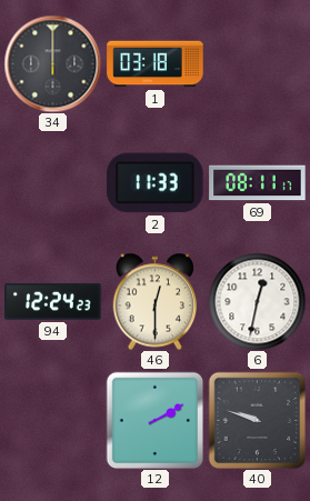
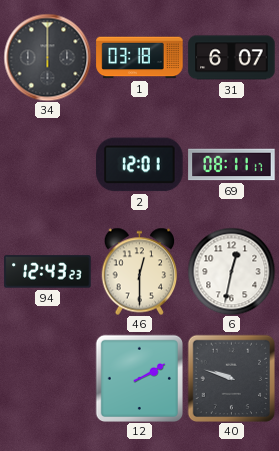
31: none -> 6:07 (232, 58)
2: 11:33 -> 12:01 (140, 165)
94: 12:24 -> 12:43 (48, 272)
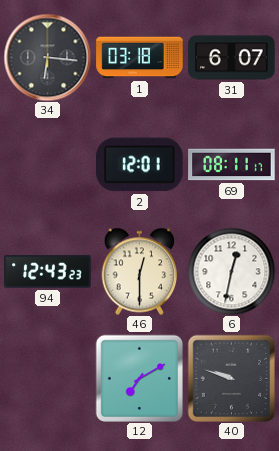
34: 12:00 -> 6:16 (47, 57)
12: 2:10 -> 7:10 (139, 378)
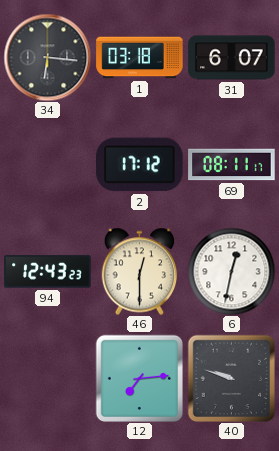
2: 12:01 -> 17:12 (140, 165)
12: 7:10 -> 7:14 (139, 378)
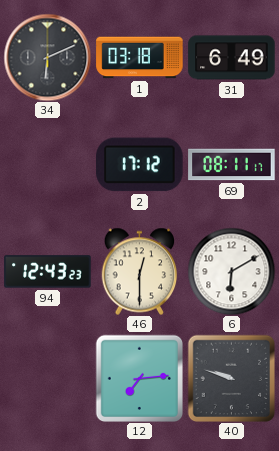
34: 6:16 -> 6:11 (47, 57)
31: 6:07 -> 6:49 (232, 58)
6: 12:32 -> 6:10 (231, 271)
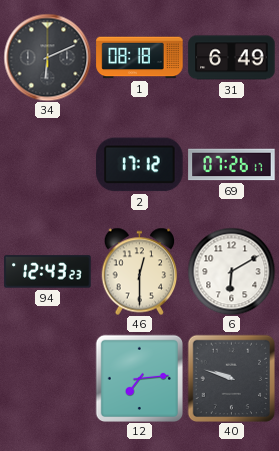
1: 03:18 -> 08:18 (140, 58)
69: 08:11 -> 07:26 (232, 165)
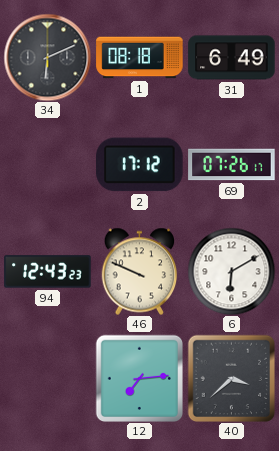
46: 12:30 -> 9:49 (140, 271)
40: 9:48 -> 3:38 (231, 378)
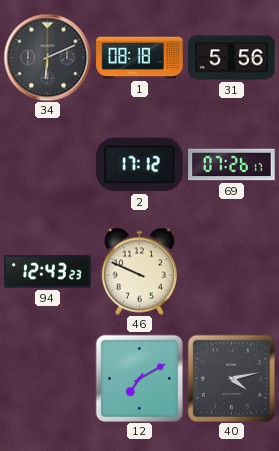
31: 6:49 -> 5:56 (232, 58)
6: 6:10 -> none (231, 271)
12: 7:14 -> 7:10 (139, 378)
40: 3:38 -> 4:13 (231, 378)
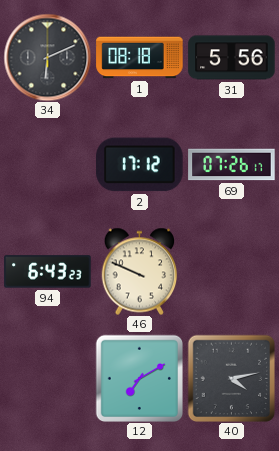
94: 12:43 -> 6:43 (48, 272)
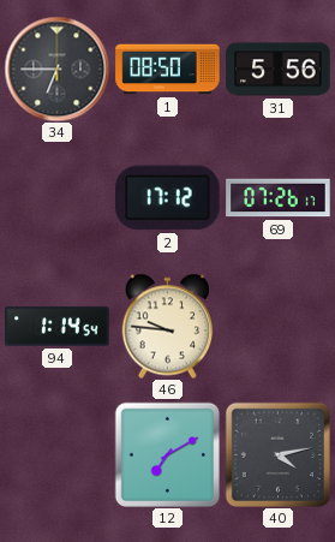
34: 6:11 -> 6:45 (56, 69)
1: 08:18 -> 08:50 (168, 70)
94: 6:43 -> 1:14 (58, 327)
46: 9:49 -> 9:46 (168, 326)
